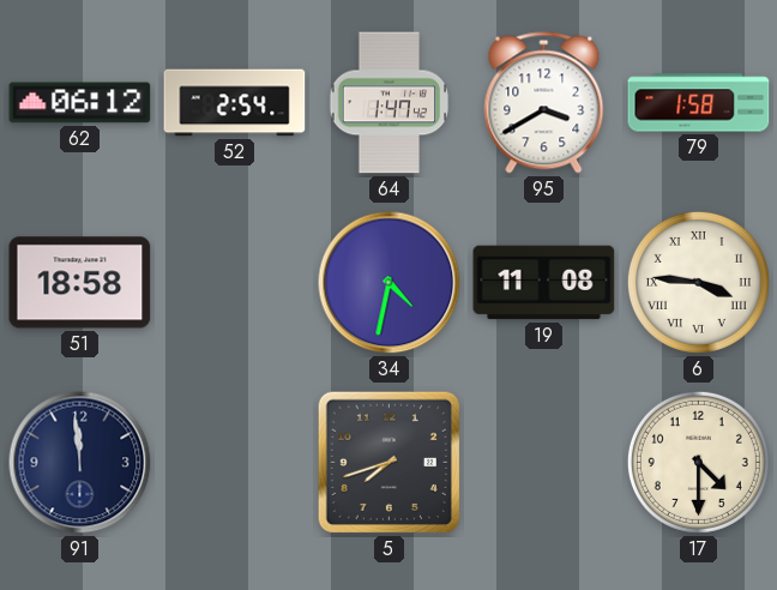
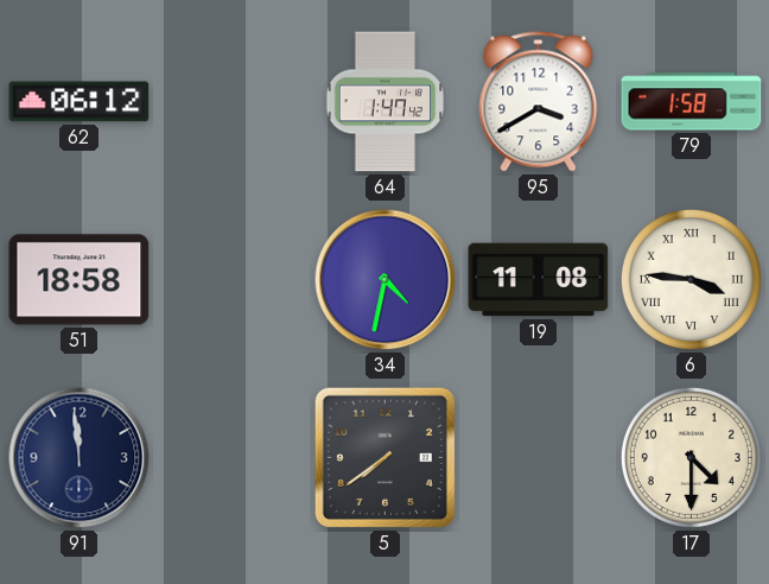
52: 2:54 -> none (235, 103)
5: 7:42 -> 7:39 (384, 457)
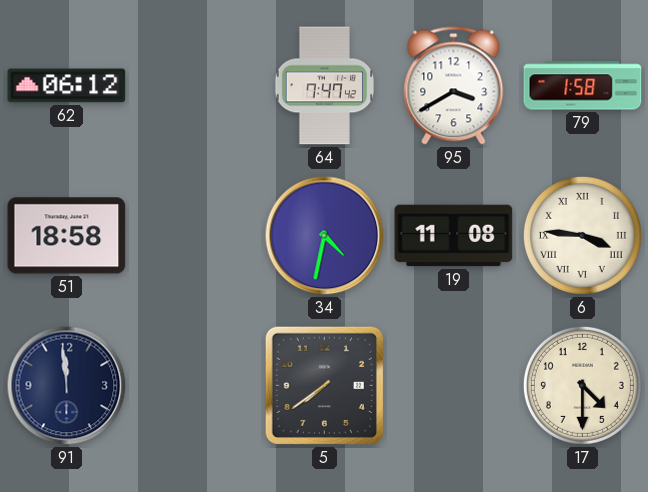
64: 1:47 -> 7:47 (325, 86)
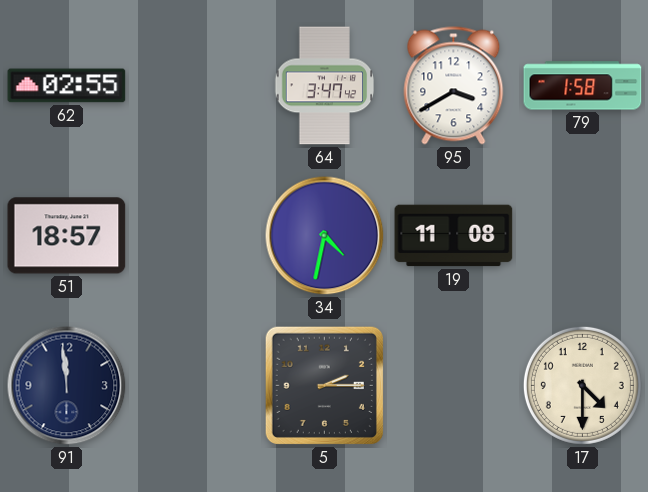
62: 06:12 -> 02:55 (67, 86)
64: 7:47 -> 3:47 (325, 86)
51: 18:58 -> 18:57 (67, 236)
6: 3:46 -> none (582, 235)
5: 7:39 -> 2:15 (324, 385)
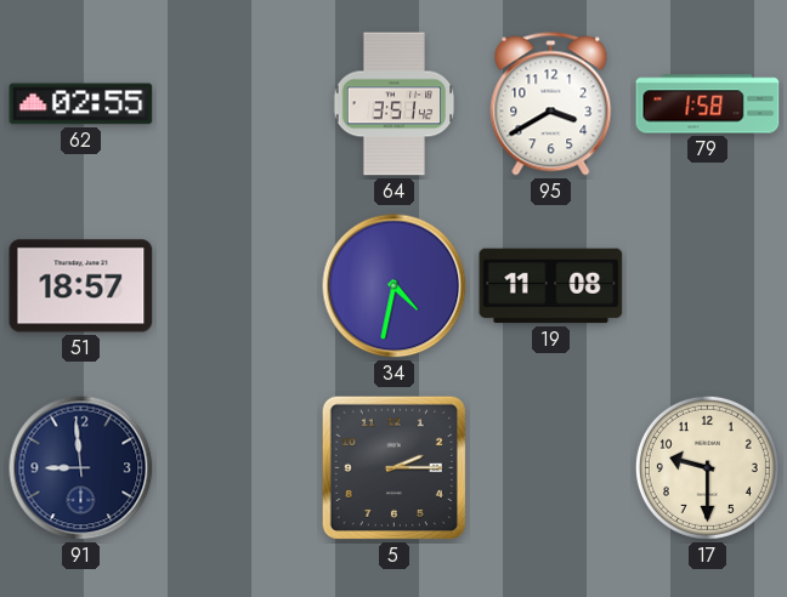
64: 3:47 -> 3:51 (395, 104)
91: 11:59 -> 8:59 (81, 468)
17: 4:30 -> 9:30 (707, 467)
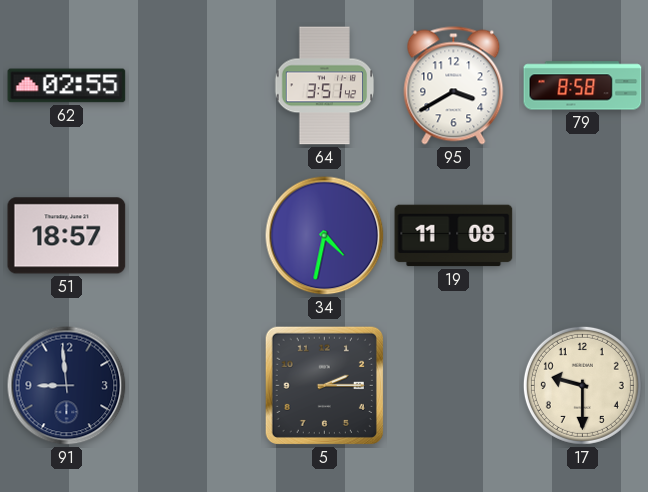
79: 1:58 -> 8:58 (583, 86)
